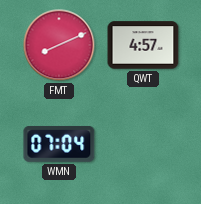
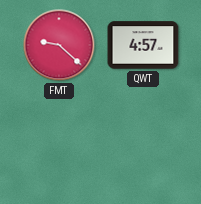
FMT: 8:11 -> 9:22 (59, 45)
WMN: 07:04 -> none (59, 144)
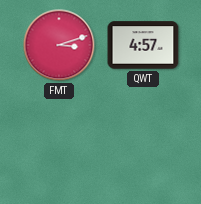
FMT: 9:22 -> 3:12 (59, 45)
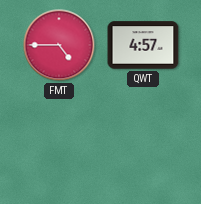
FMT: 3:12 -> 4:45 (59, 45)
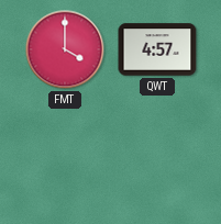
FMT: 4:45 -> 4:00 (65, 49)
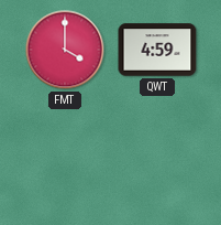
QWT: 4:57 -> 4:59 (157, 50)
